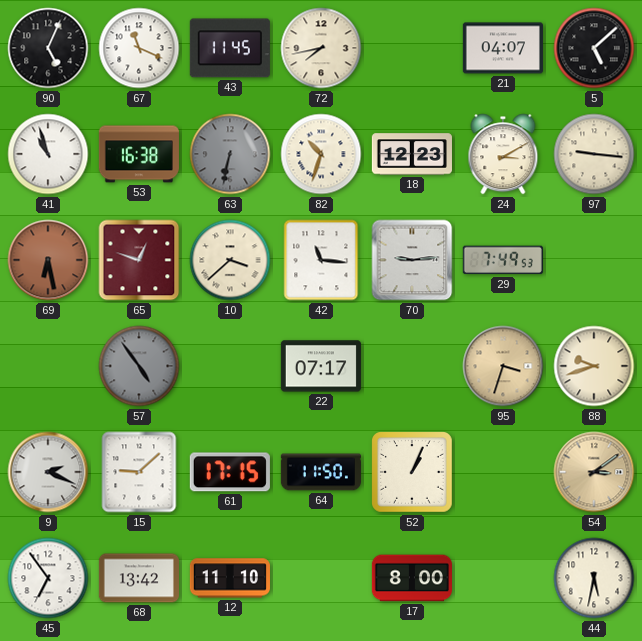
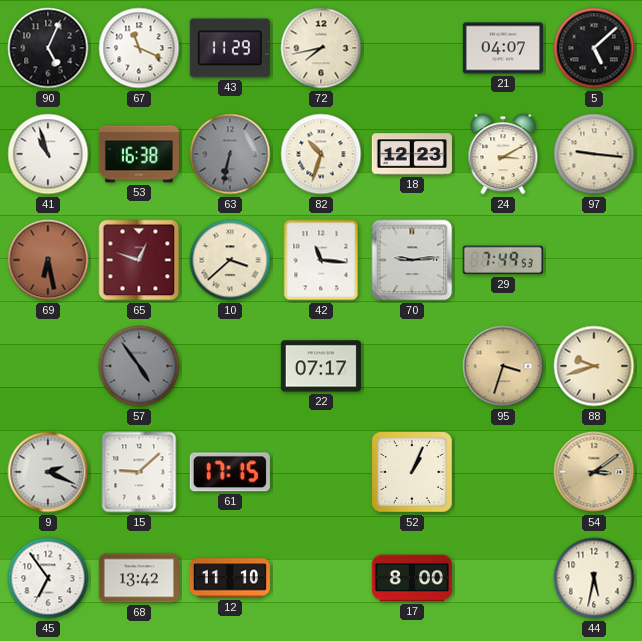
43: 11:45 -> 11:29 (230, 48)
64: 11:50 -> none (321, 472)
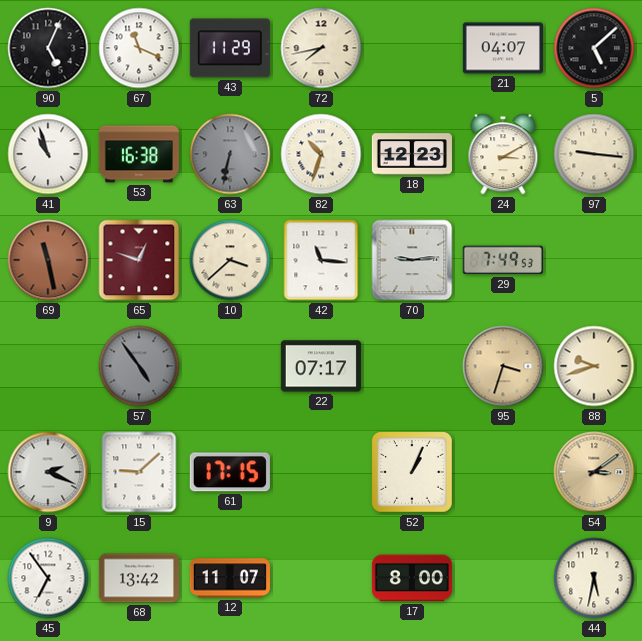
69: 6:28 -> 11:28 (48, 260)
12: 11:10 -> 11:07 (230, 578)
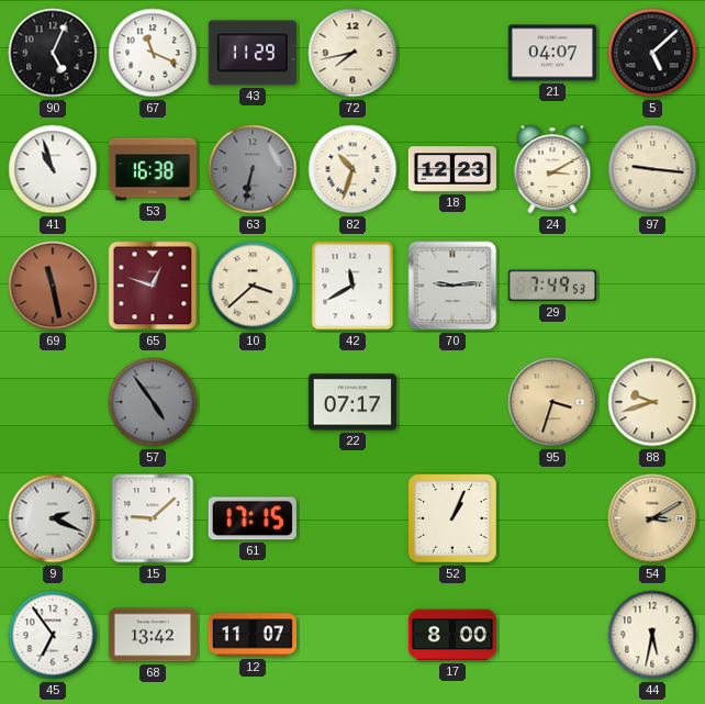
42: 11:16 -> 11:40 (352, 286)
54: 3:09 -> 3:10 (652, 518)
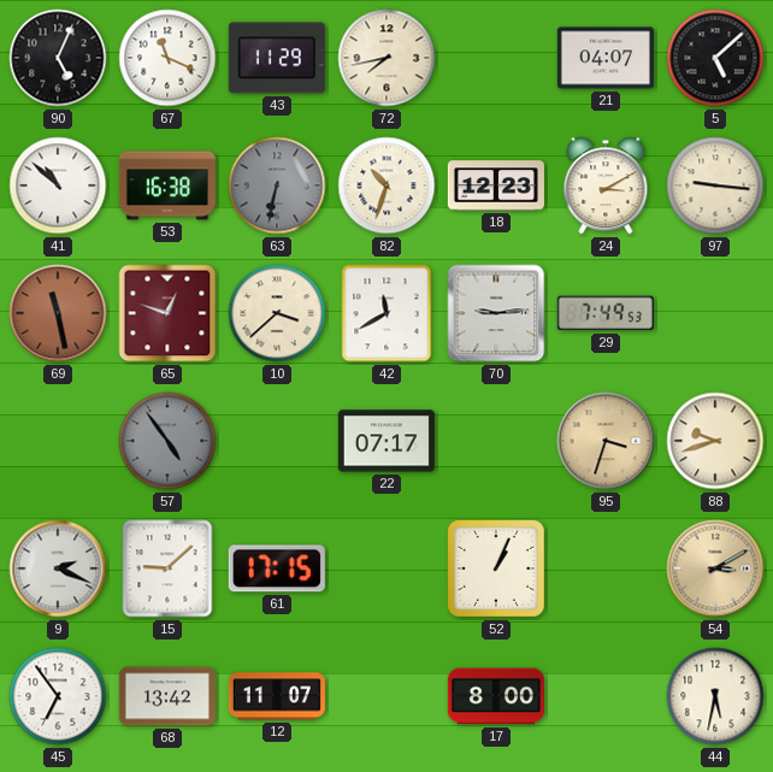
41: 10:57 -> 10:52 (58, 185)
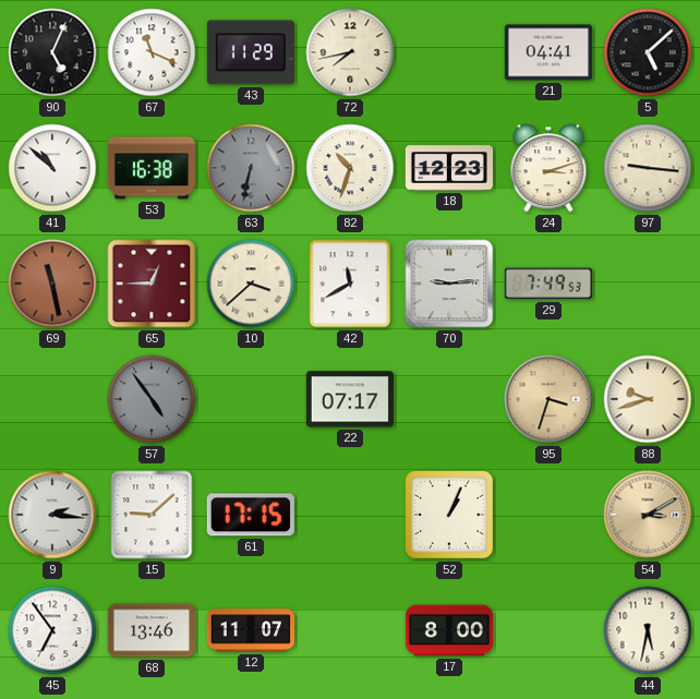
21: 04:07 -> 04:41 (548, 52)
24: 3:10 -> 3:12 (548, 168)
65: 12:48 -> 12:45 (152, 284)
9: 2:19 -> 2:16 (52, 515)
68: 13:42 -> 13:46 (152, 630)
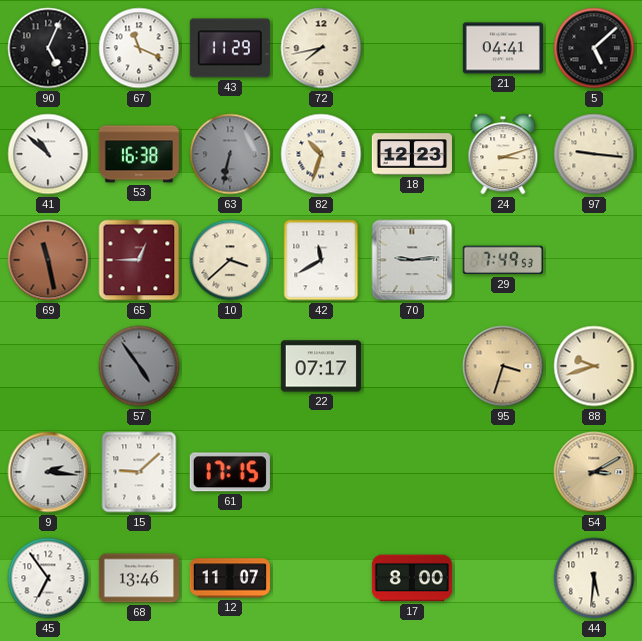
52: 1:04 -> none (450, 516)
44: 5:32 -> 5:31 (594, 578)
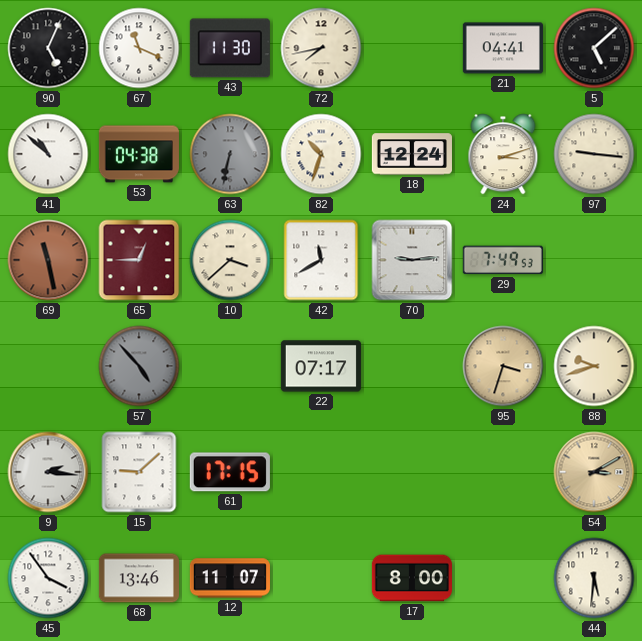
43: 11:29 -> 11:30 (230, 48)
53: 16:38 -> 04:38 (139, 154)
18: 12:23 -> 12:24 (412, 154)
57: 4:54 -> 4:53 (139, 366)
45: 6:54 -> 3:54 (48, 578)
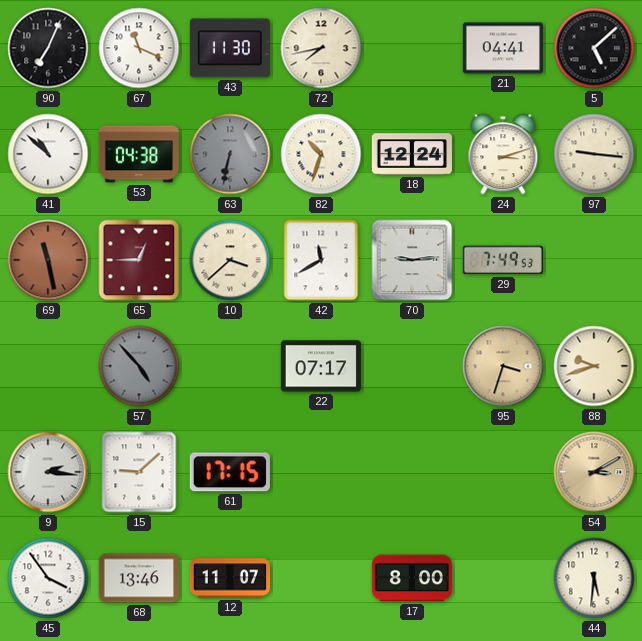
90: 5:04 -> 7:04 (48, 48)
